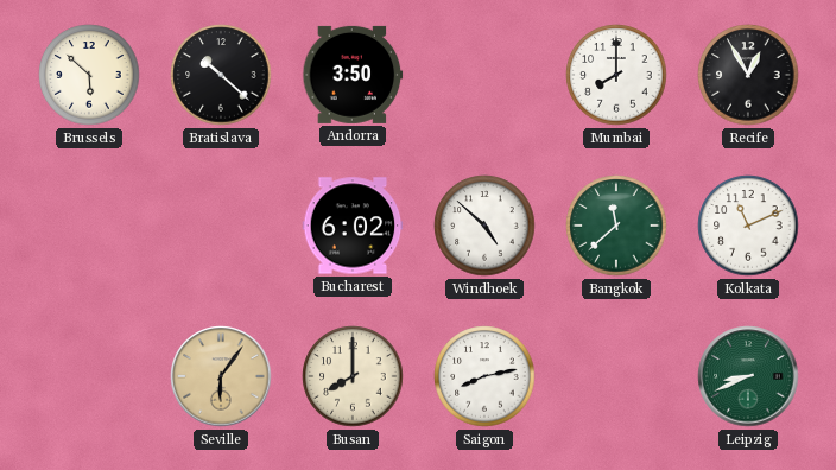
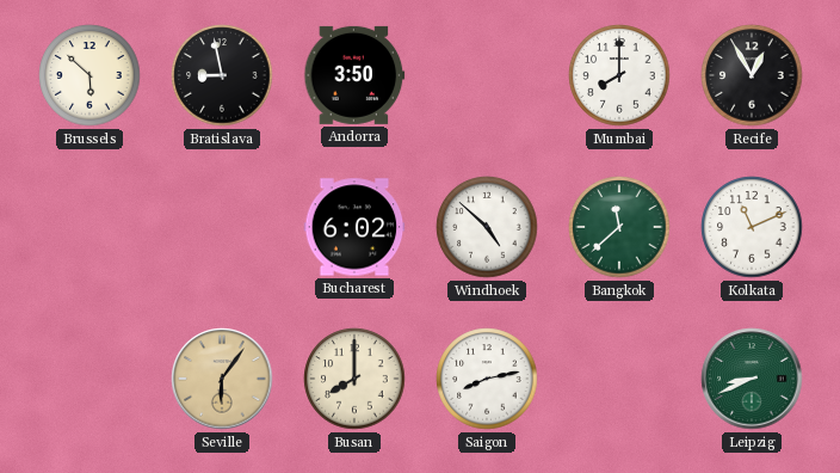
Bratislava: 10:22 -> 8:58 (222, 75)
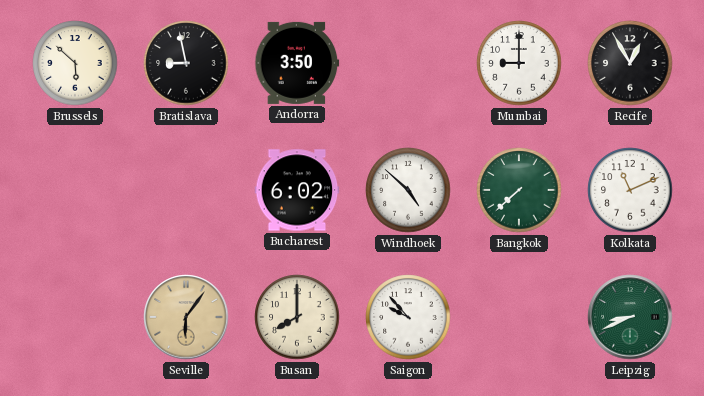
Mumbai: 8:00 -> 9:00 (519, 63)
Bangkok: 11:38 -> 7:38 (519, 190)
Saigon: 8:13 -> 9:53 (408, 317)
